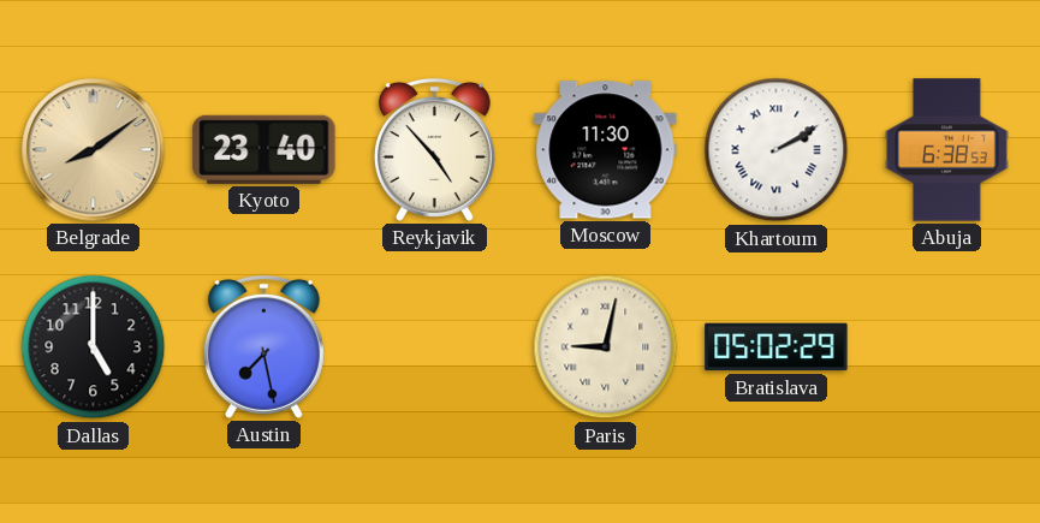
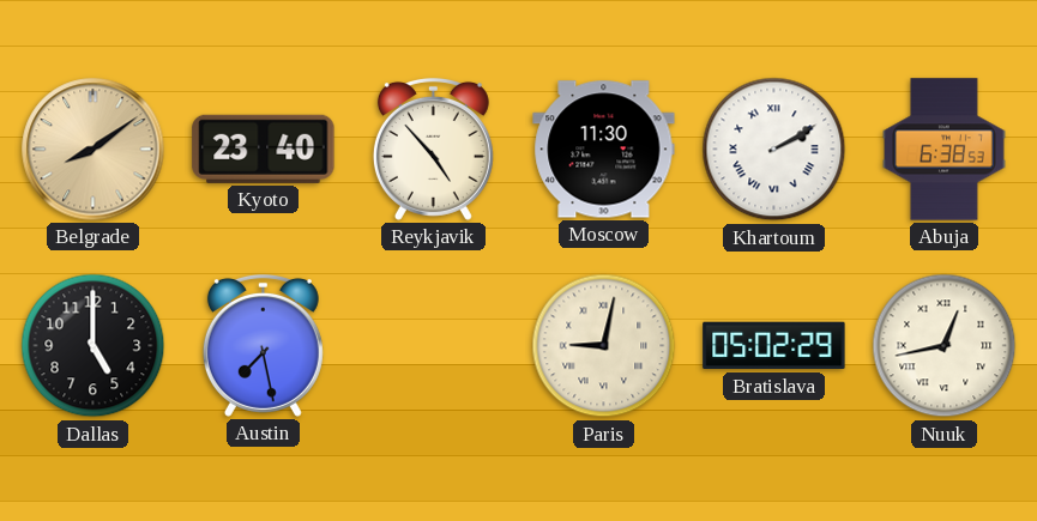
Nuuk: none -> 12:43 (945, 346)
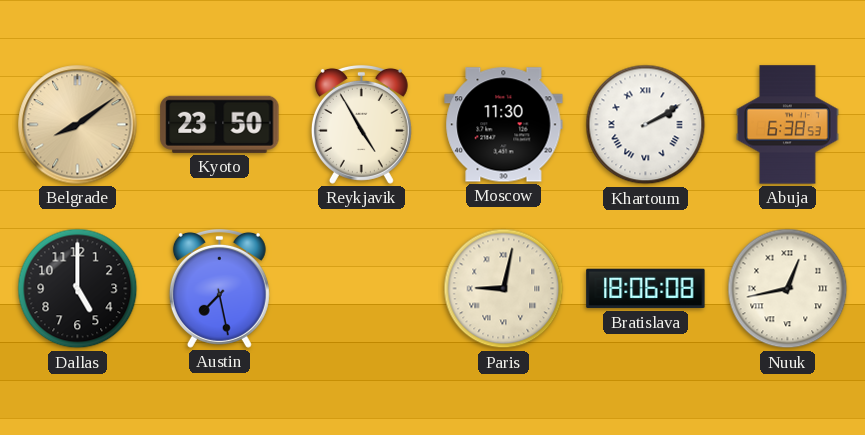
Kyoto: 23:40 -> 23:50 (220, 124)
Reykjavik: 4:53 -> 4:55 (361, 124)
Bratislava: 05:02 -> 18:06 (646, 289)
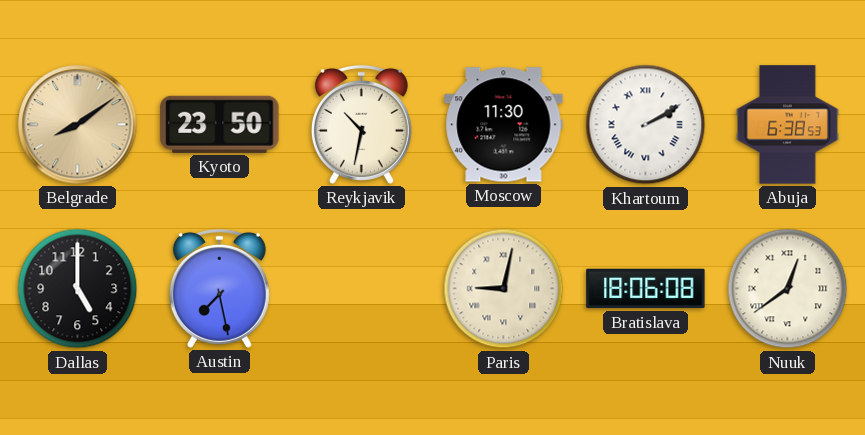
Reykjavik: 4:55 -> 10:32 (361, 124)
Nuuk: 12:43 -> 12:39 (788, 289)
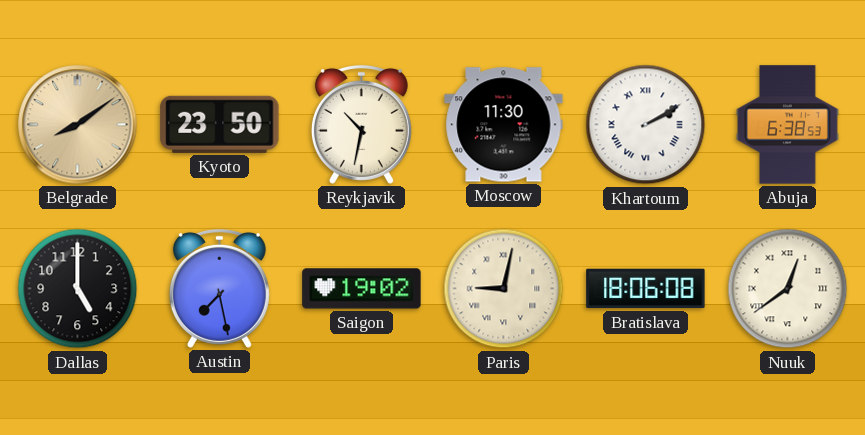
Saigon: none -> 19:02 (362, 289)
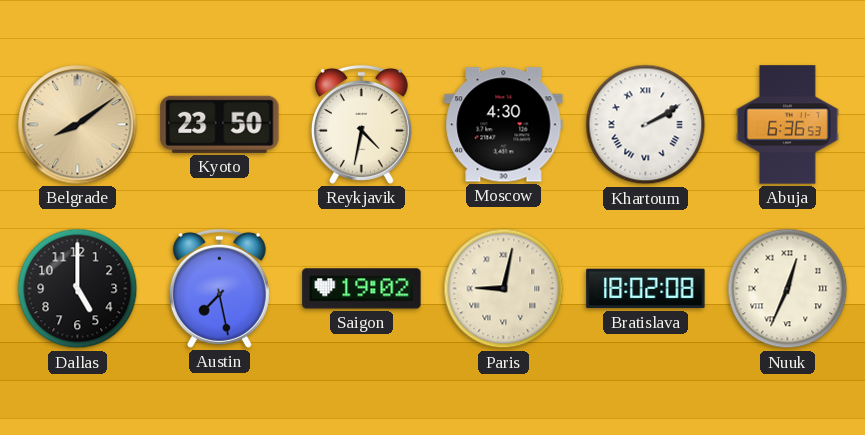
Reykjavik: 10:32 -> 4:32 (361, 124)
Moscow: 11:30 -> 4:30 (504, 125)
Abuja: 6:38 -> 6:36 (788, 125)
Bratislava: 18:06 -> 18:02 (646, 289)
Nuuk: 12:39 -> 12:34 (788, 289)
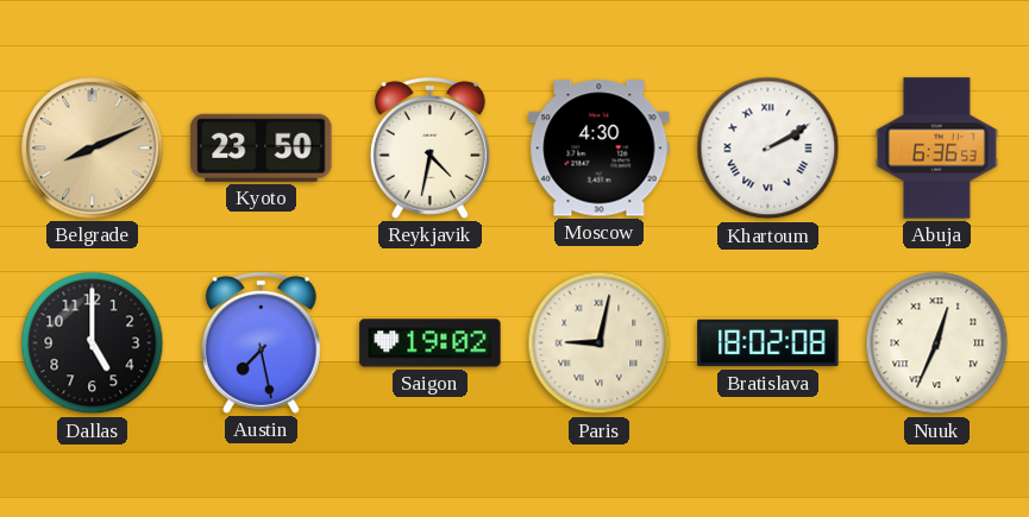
Belgrade: 8:09 -> 8:11 (93, 149)
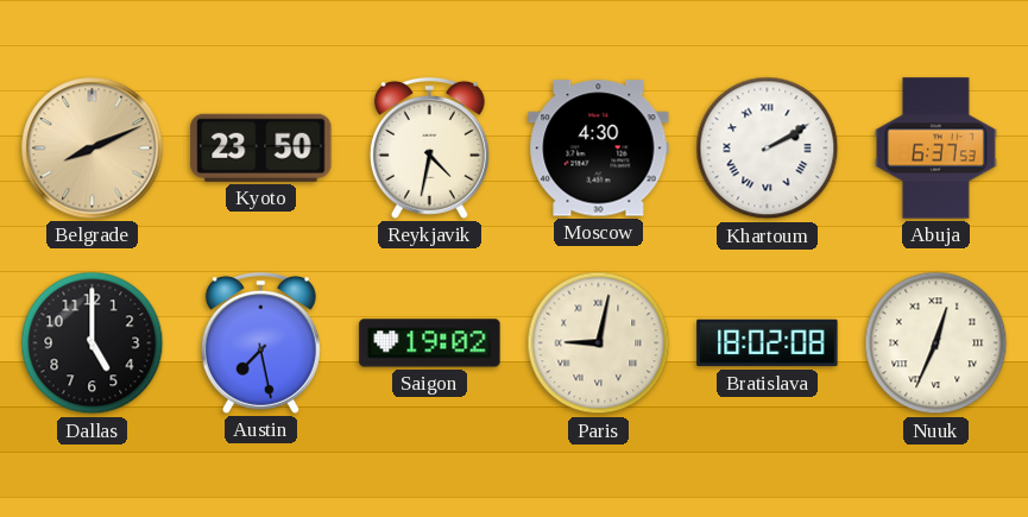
Abuja: 6:36 -> 6:37 (936, 149)
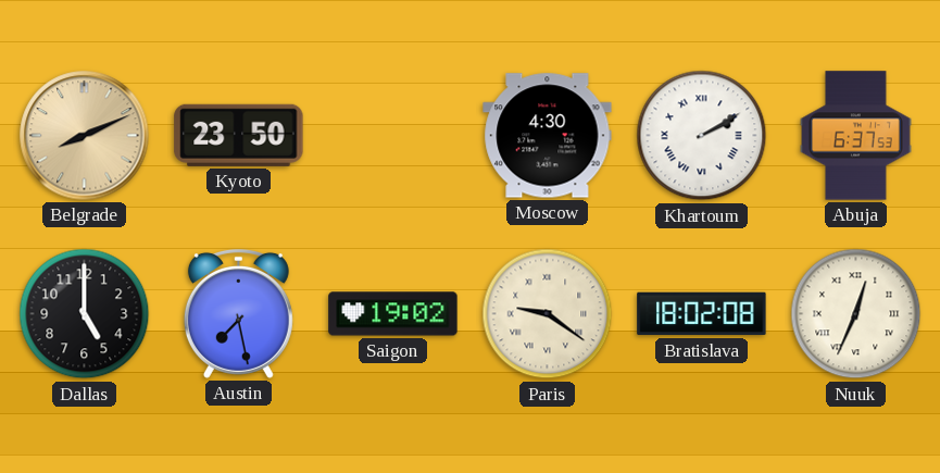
Reykjavik: 4:32 -> none (429, 147)
Paris: 9:02 -> 9:21 (548, 314)
